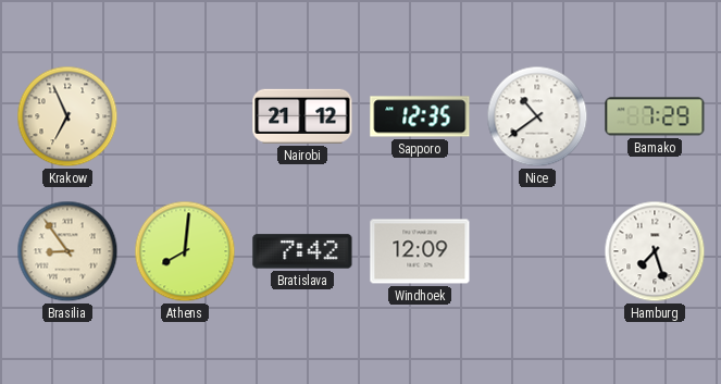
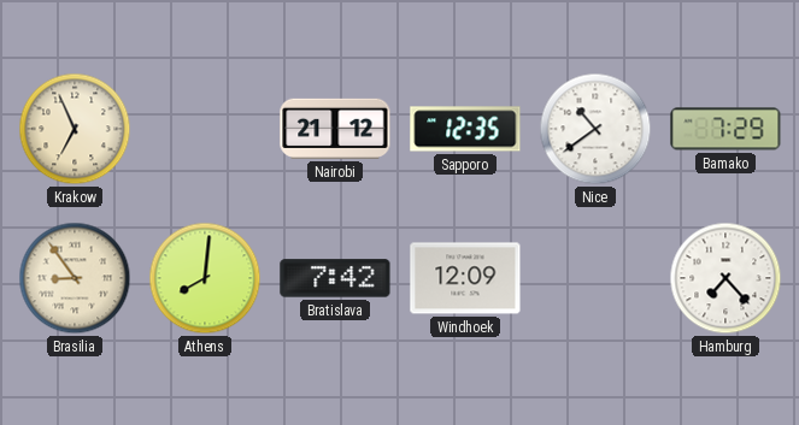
Hamburg: 7:27 -> 7:23 (725, 278)
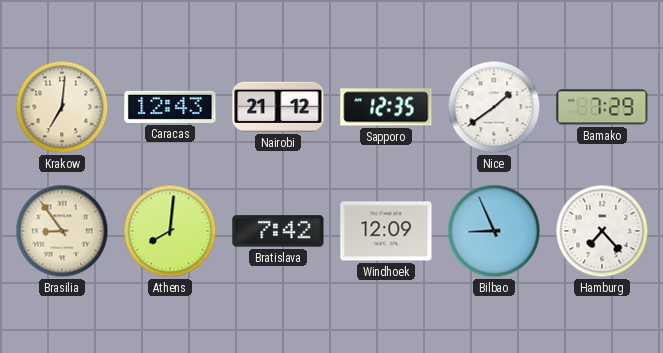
Krakow: 6:56 -> 7:01 (62, 107)
Caracas: none -> 12:43 (170, 107)
Nice: 10:39 -> 1:39 (494, 107)
Bilbao: none -> 8:56 (494, 231)
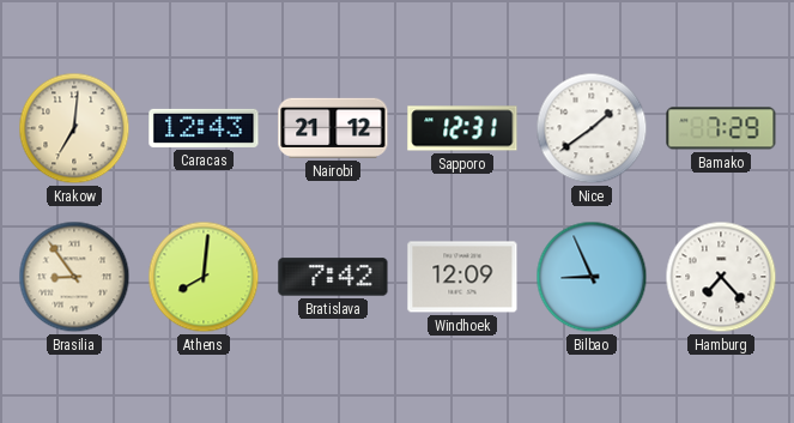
Sapporo: 12:35 -> 12:31 (462, 128)
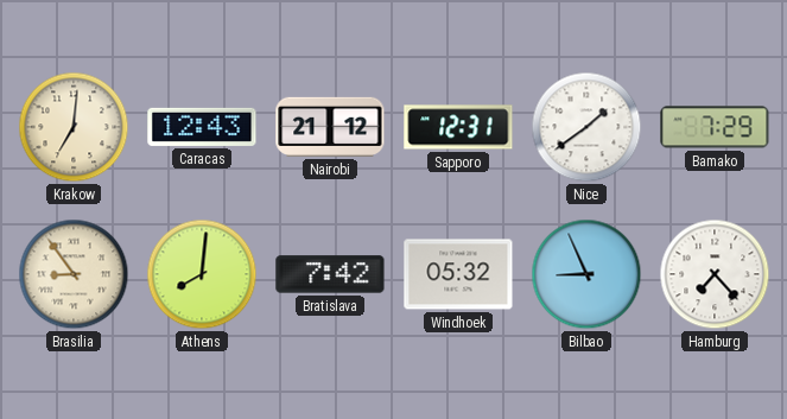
Windhoek: 12:09 -> 05:32 (458, 274)
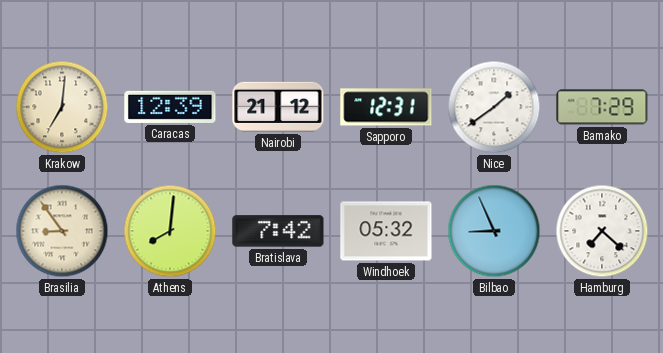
Caracas: 12:43 -> 12:39 (170, 107)
Hamburg: 7:23 -> 7:22 (602, 231)
